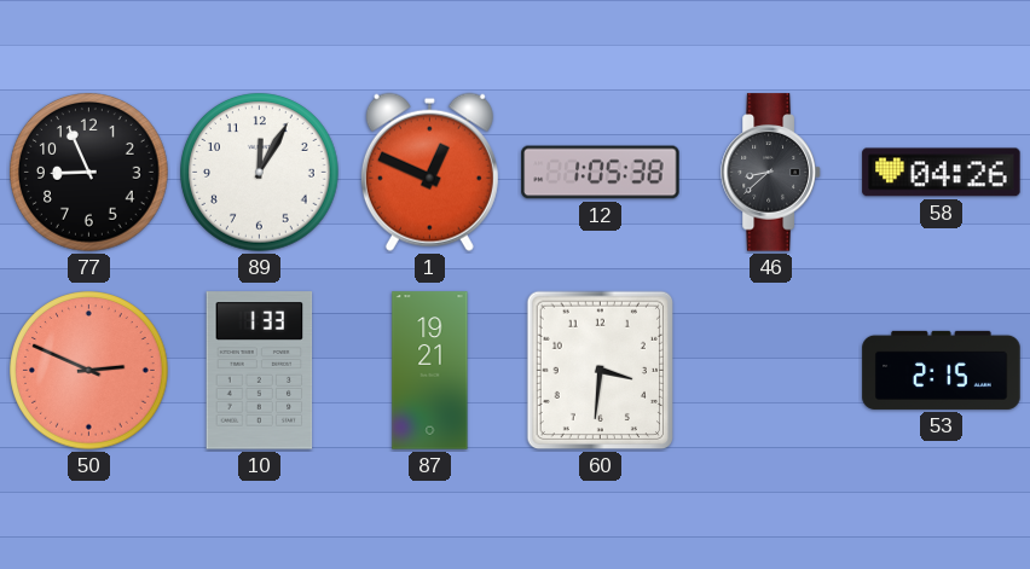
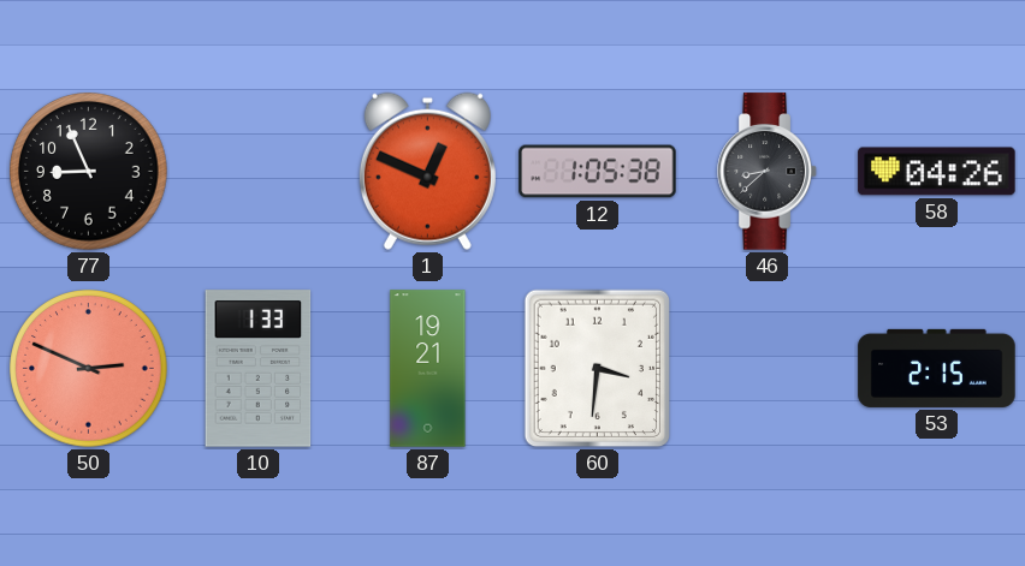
89: 12:05 -> none (260, 173)
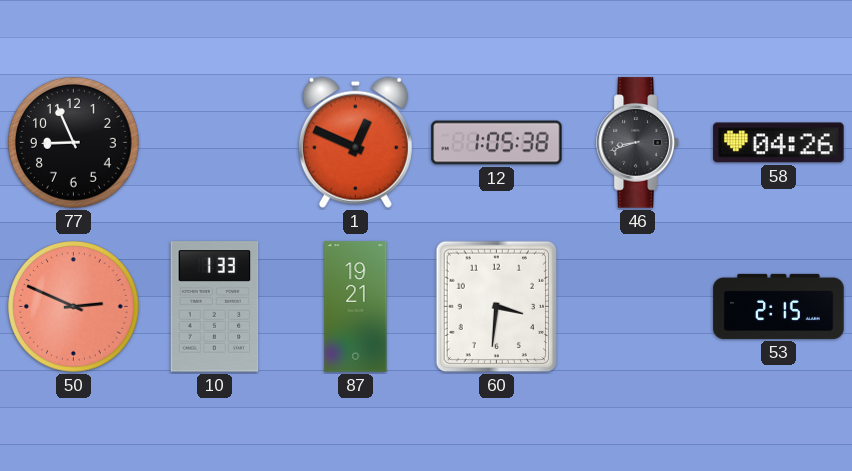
46: 8:38 -> 8:42 (638, 143)
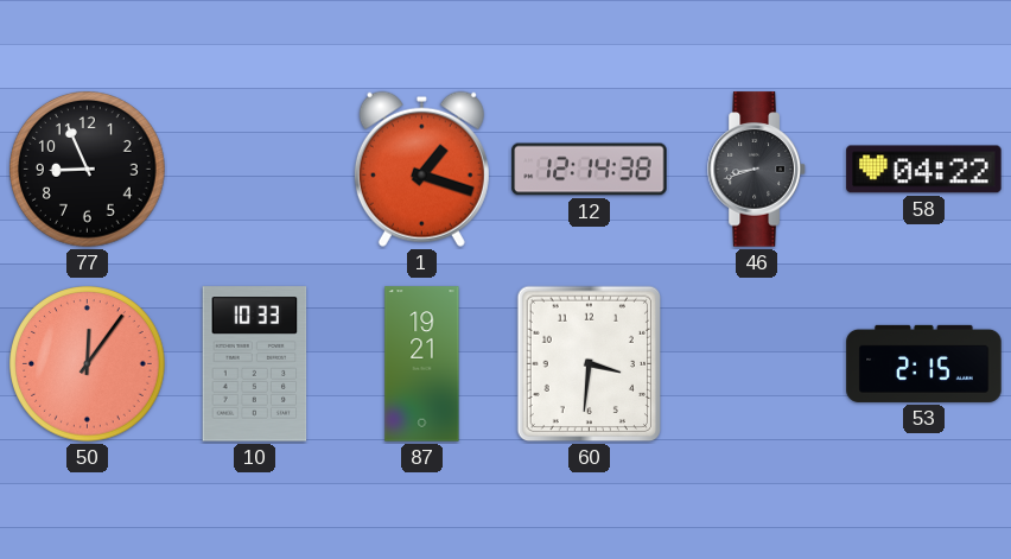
1: 12:49 -> 1:18 (421, 169)
12: 1:05 -> 12:14 (590, 170)
58: 04:26 -> 04:22 (924, 170)
50: 2:49 -> 12:06 (88, 364)
10: 1:33 -> 10:33 (255, 364)
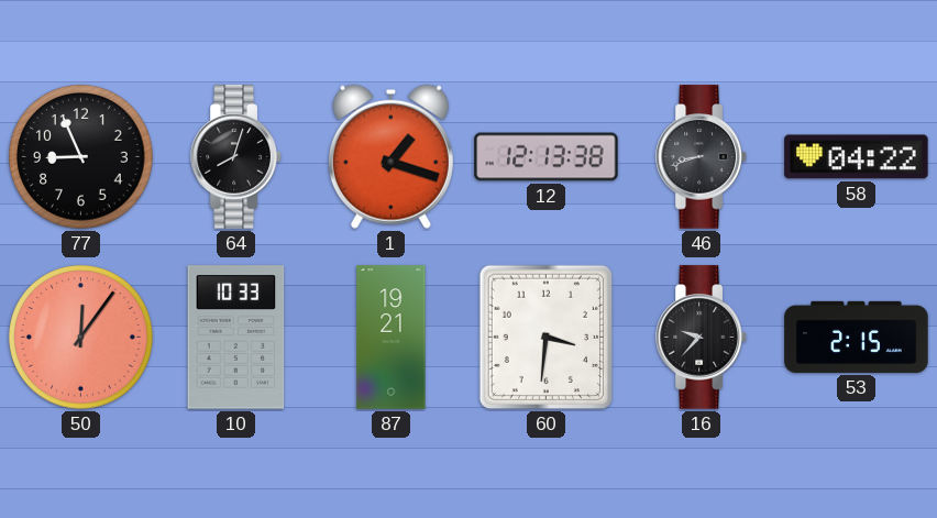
64: none -> 8:03 (236, 157)
12: 12:14 -> 12:13 (547, 157)
16: none -> 9:37 (702, 338)
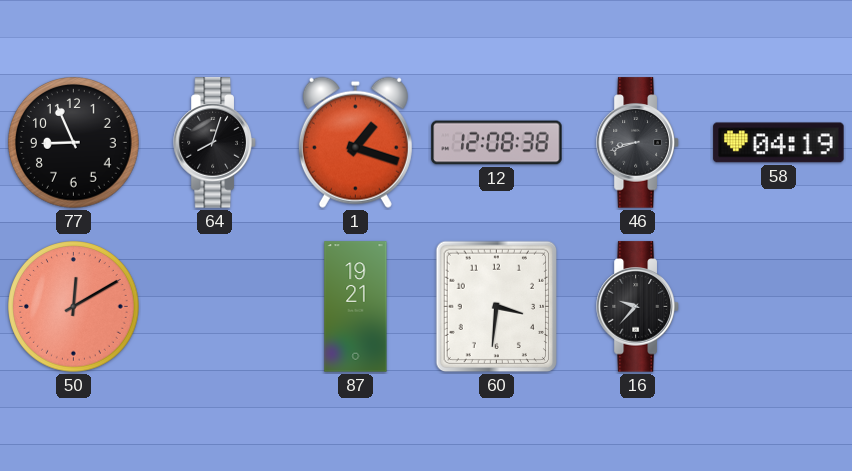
12: 12:13 -> 12:08 (497, 143)
58: 04:22 -> 04:19 (779, 143)
50: 12:06 -> 12:10 (74, 307)
10: 10:33 -> none (236, 338)
53: 2:15 -> none (857, 337)
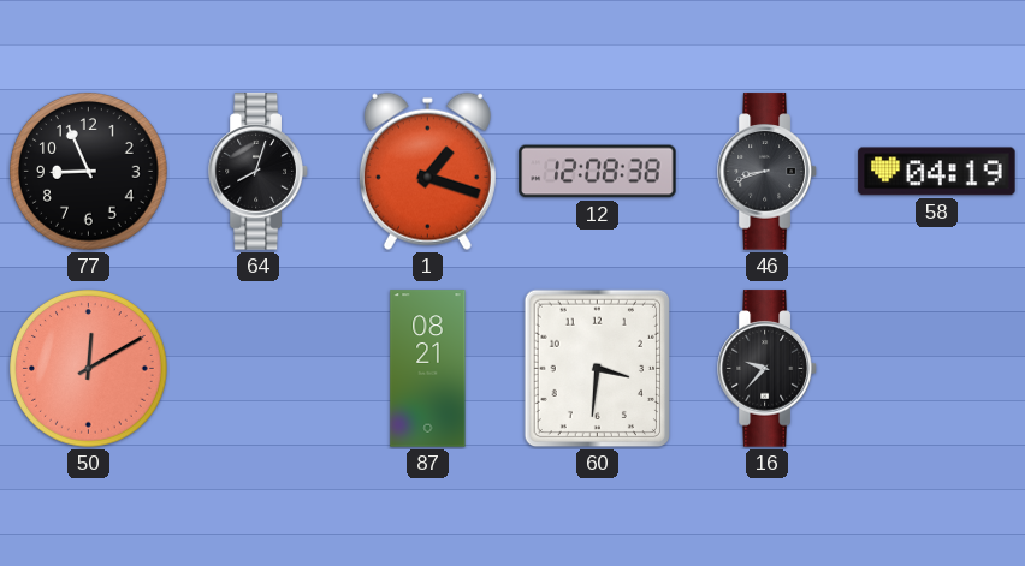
87: 19:21 -> 08:21 (428, 369)
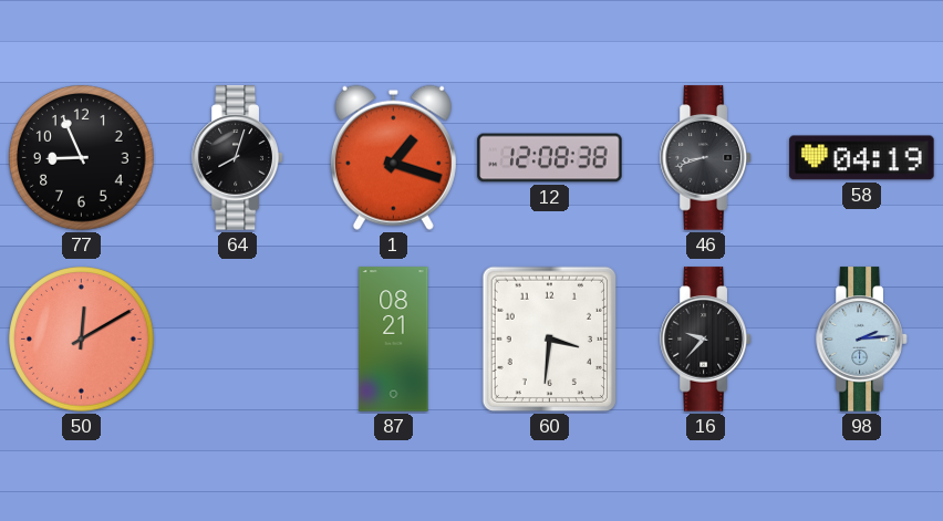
98: none -> 2:14 (862, 340)
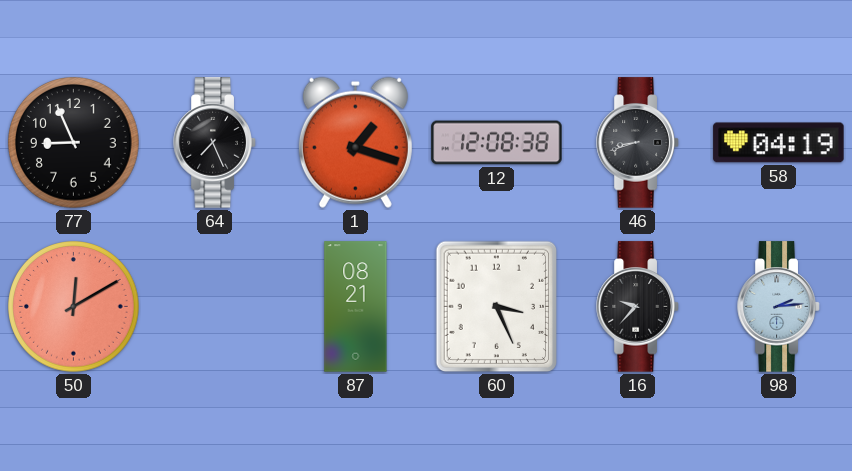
64: 8:03 -> 7:26 (215, 143)
60: 3:31 -> 3:26 (496, 307)
